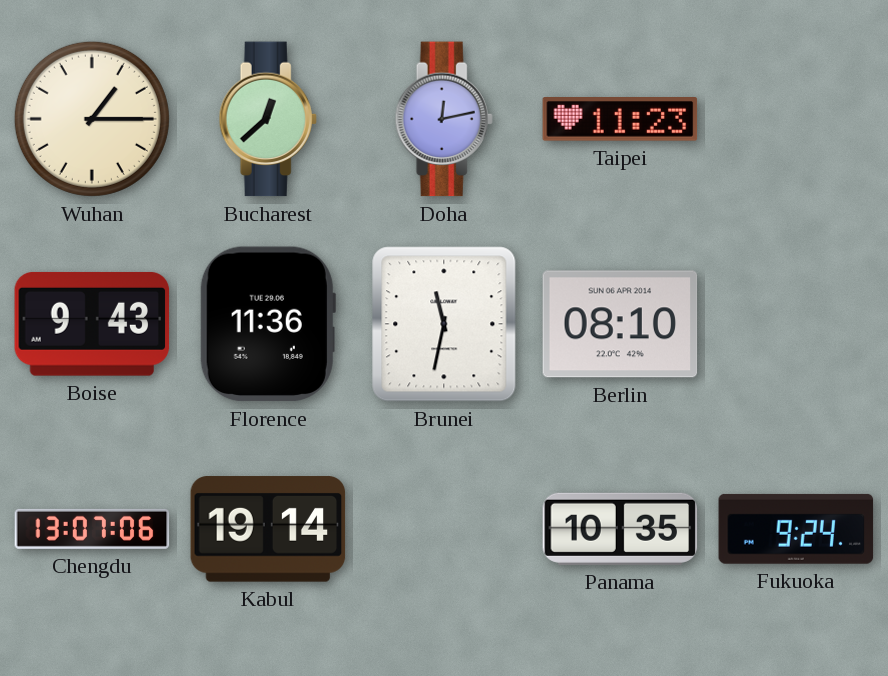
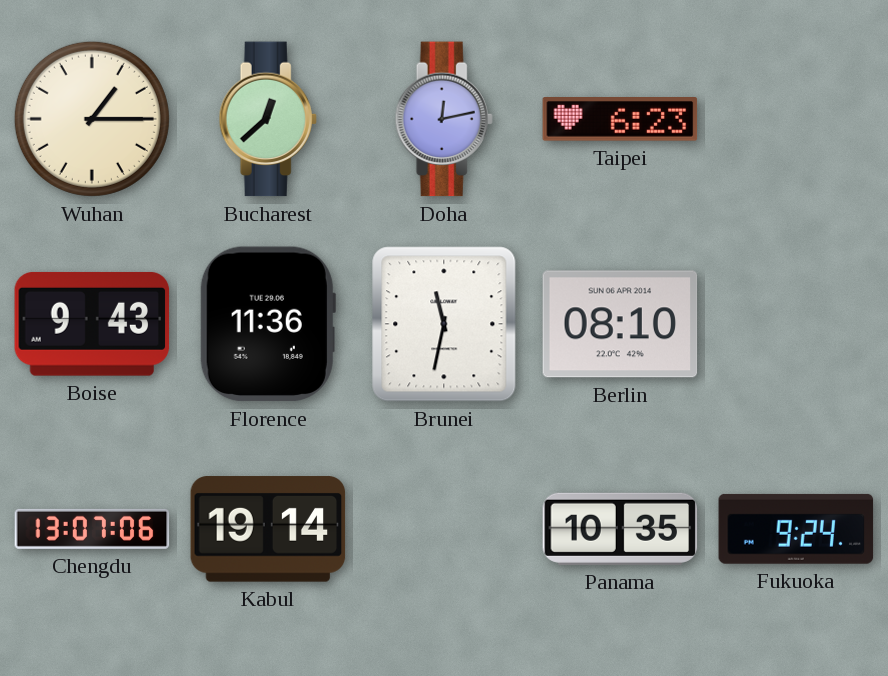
Taipei: 11:23 -> 6:23 (620, 120)
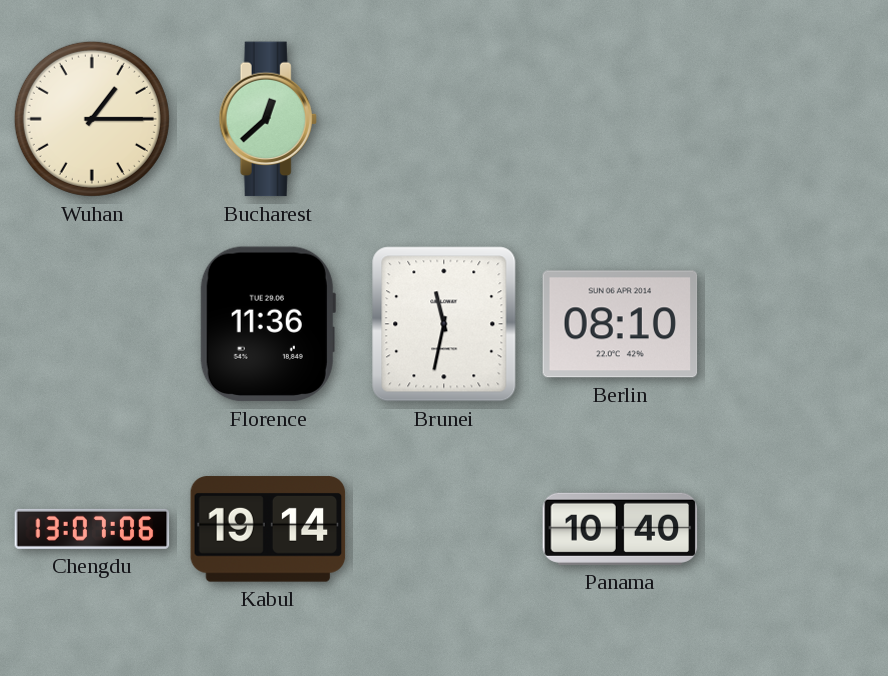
Doha: 12:13 -> none (444, 119)
Taipei: 6:23 -> none (620, 120)
Boise: 9:43 -> none (92, 324)
Panama: 10:35 -> 10:40 (620, 529)
Fukuoka: 9:24 -> none (796, 529)
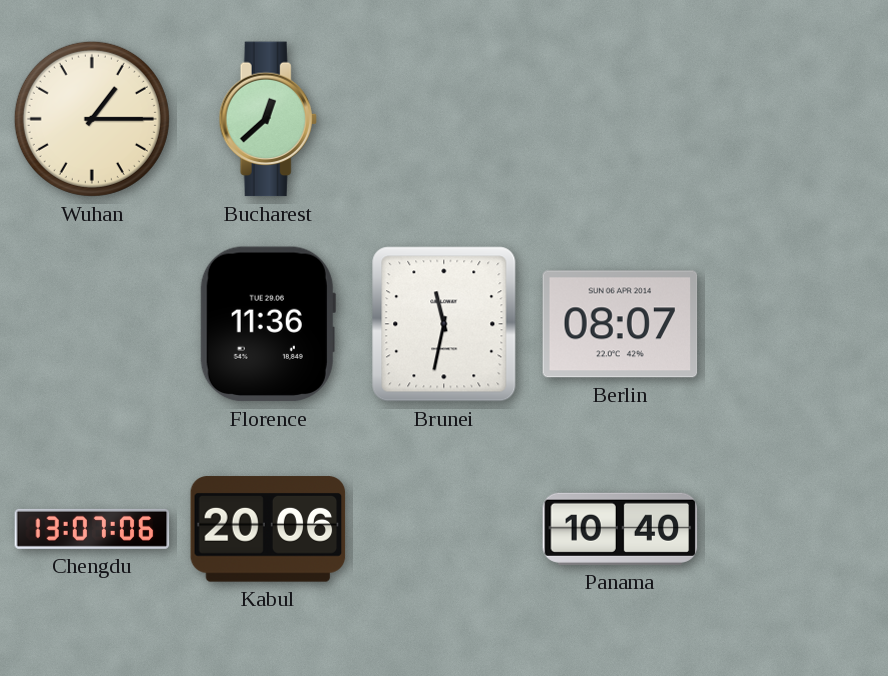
Berlin: 08:10 -> 08:07 (620, 324)
Kabul: 19:14 -> 20:06 (268, 529)
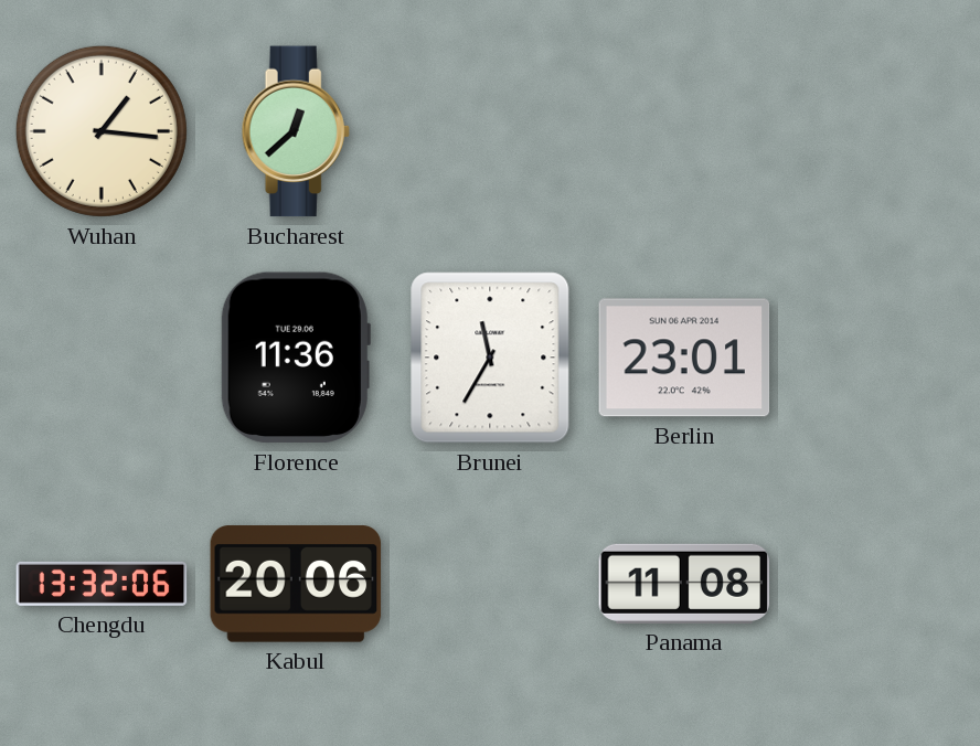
Wuhan: 1:15 -> 1:16 (102, 131)
Brunei: 11:32 -> 11:35 (490, 358)
Berlin: 08:07 -> 23:01 (684, 358)
Chengdu: 13:07 -> 13:32 (102, 584)
Panama: 10:40 -> 11:08 (684, 584)
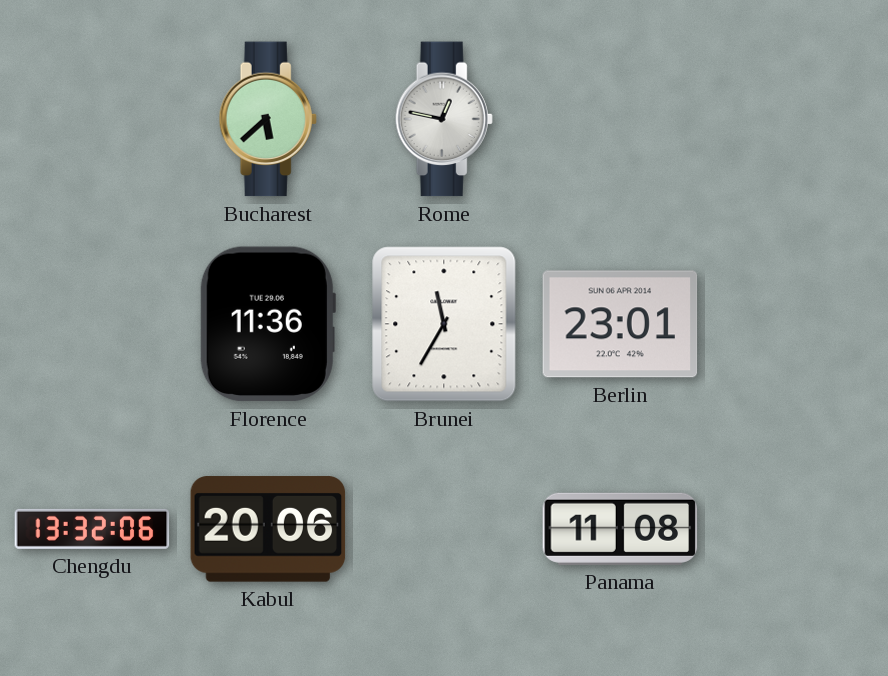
Wuhan: 1:16 -> none (102, 131)
Bucharest: 12:38 -> 5:38 (268, 119)
Rome: none -> 12:47 (444, 119)
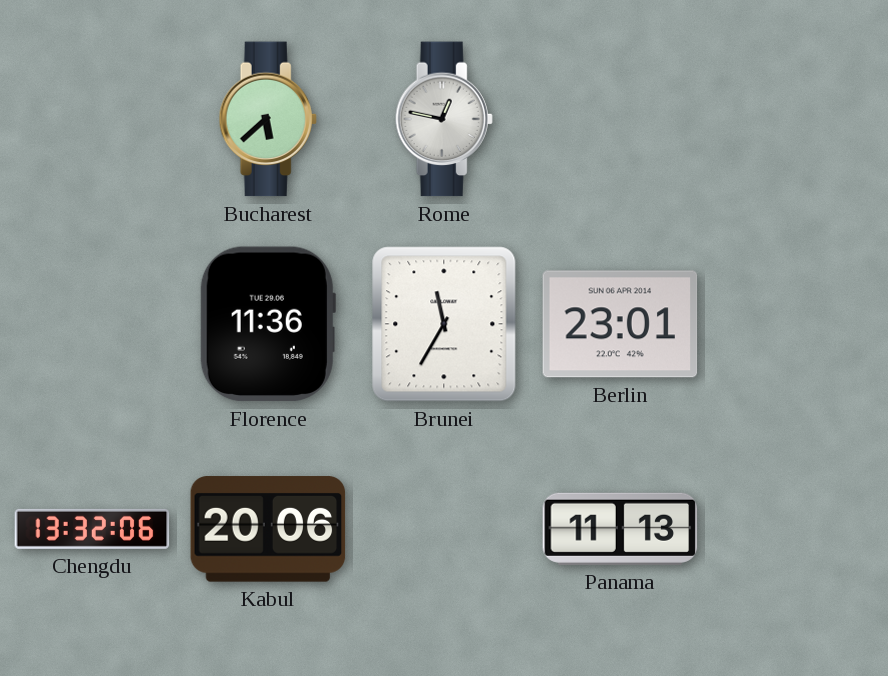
Panama: 11:08 -> 11:13 (620, 529)
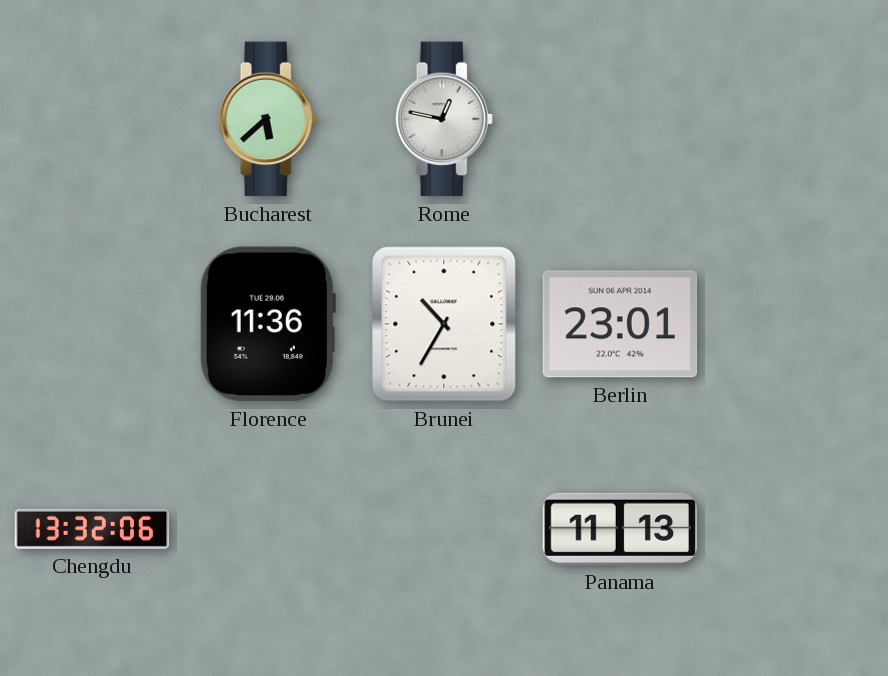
Brunei: 11:35 -> 10:35 (444, 324)
Kabul: 20:06 -> none (268, 529)
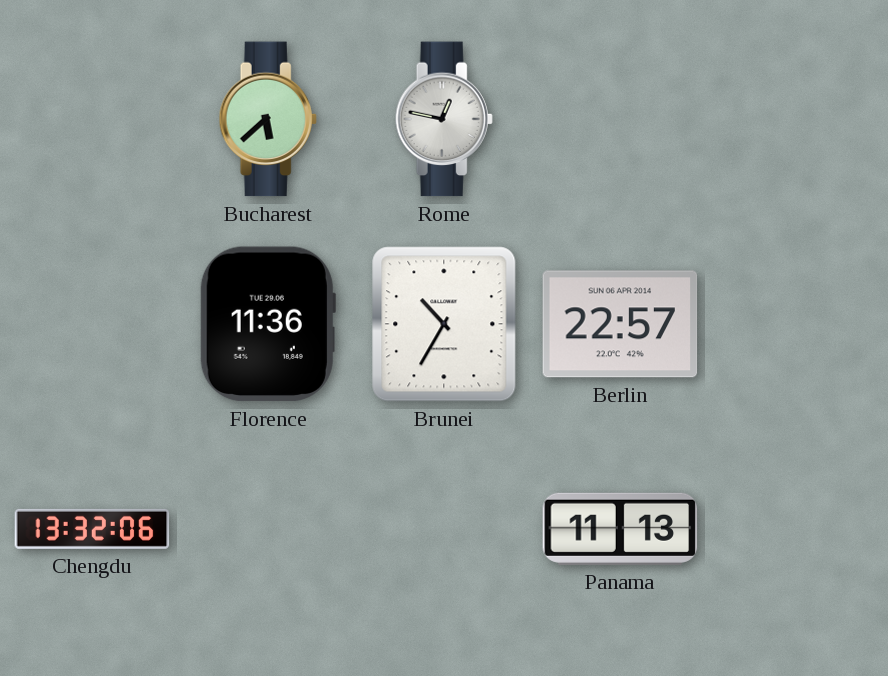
Berlin: 23:01 -> 22:57 (620, 324)
